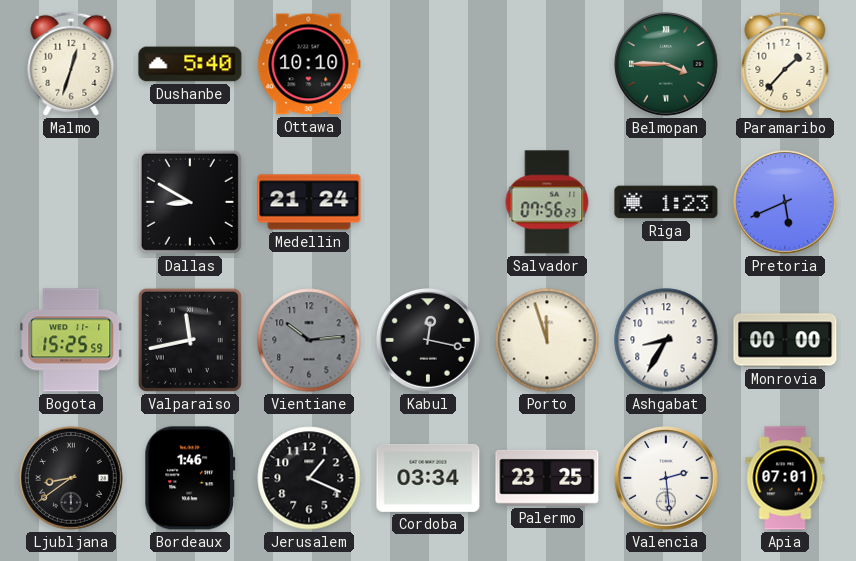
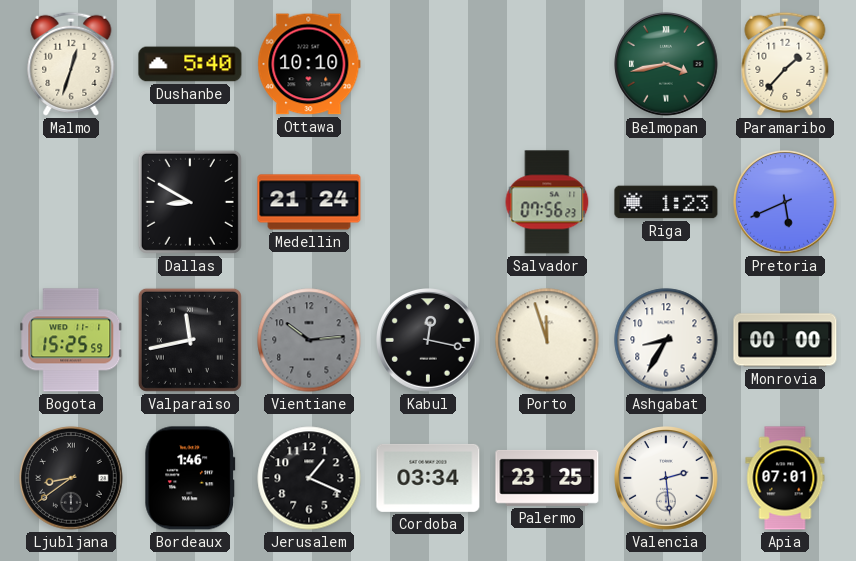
Belmopan: 3:45 -> 3:43 (667, 65)
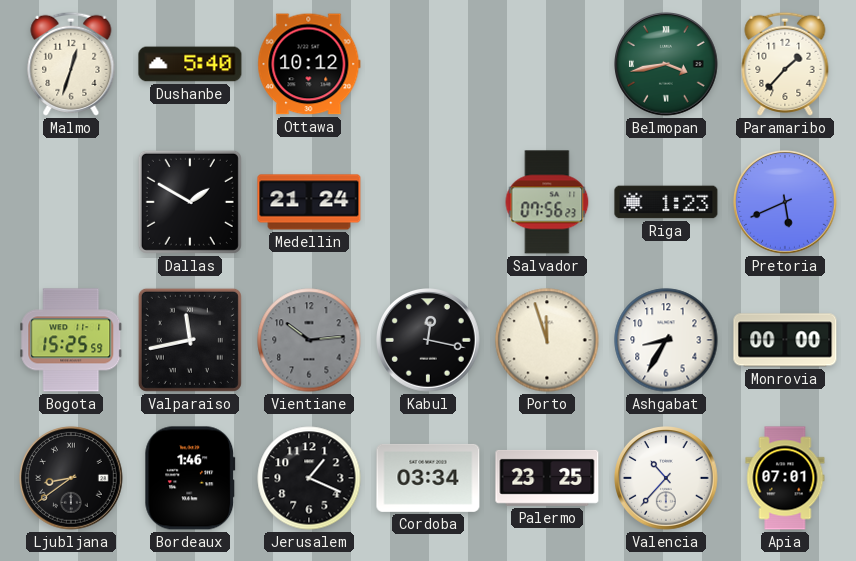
Ottawa: 10:10 -> 10:12 (309, 64)
Dallas: 8:50 -> 1:50 (190, 202)
Valencia: 2:29 -> 10:37 (667, 479)
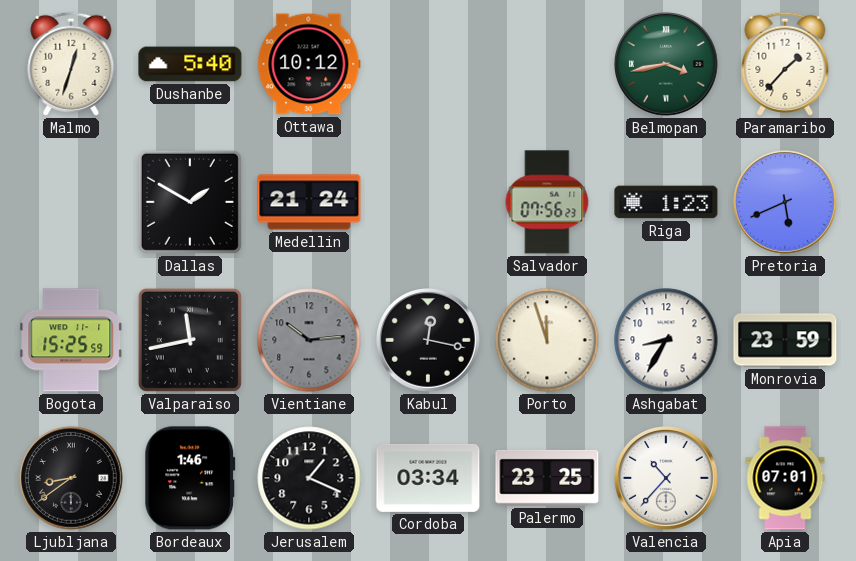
Monrovia: 00:00 -> 23:59 (785, 340)
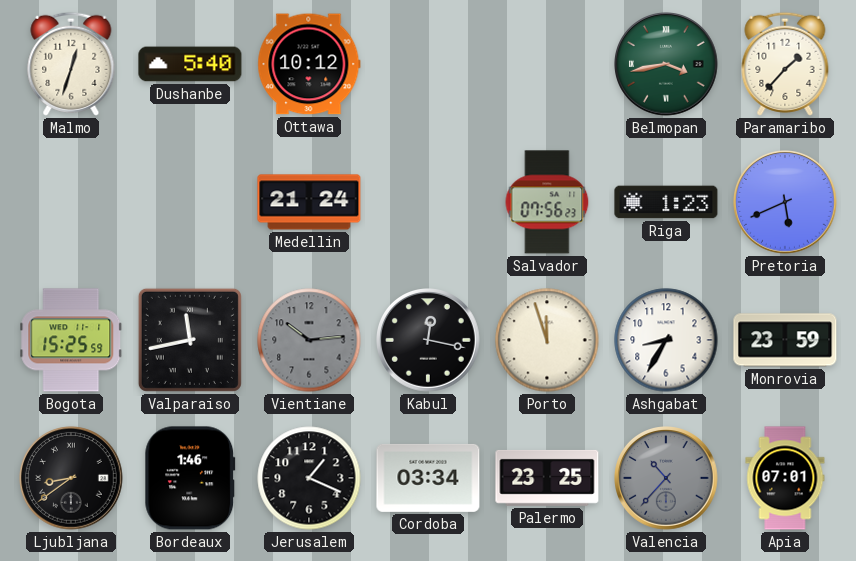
Dallas: 1:50 -> none (190, 202)
Valencia dial: white -> grey (667, 479)
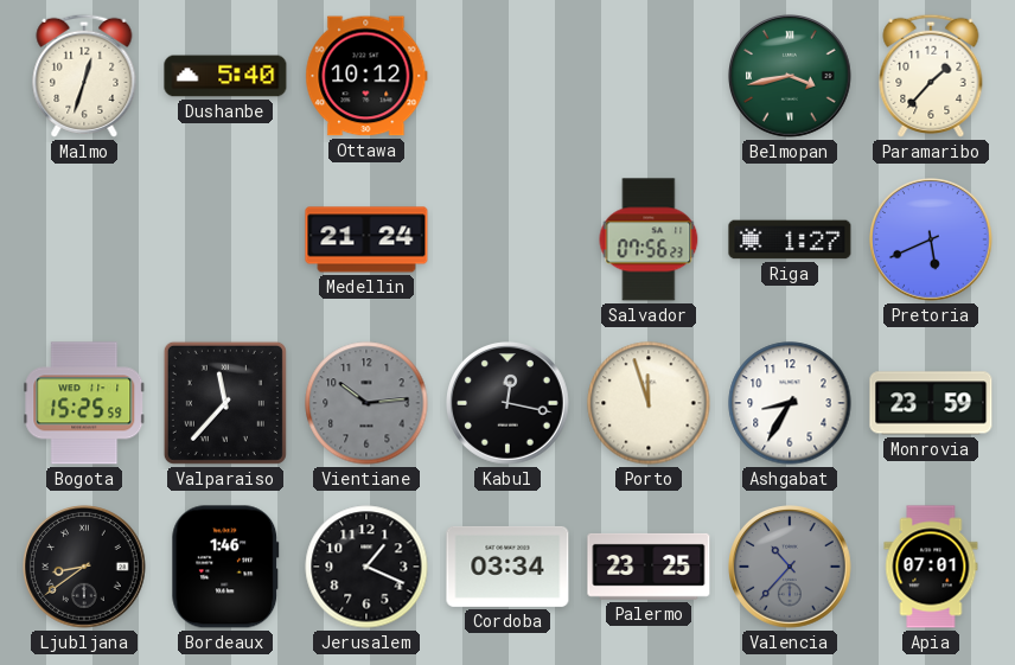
Riga: 1:23 -> 1:27 (790, 239)
Valparaiso: 11:43 -> 11:37 (225, 403)
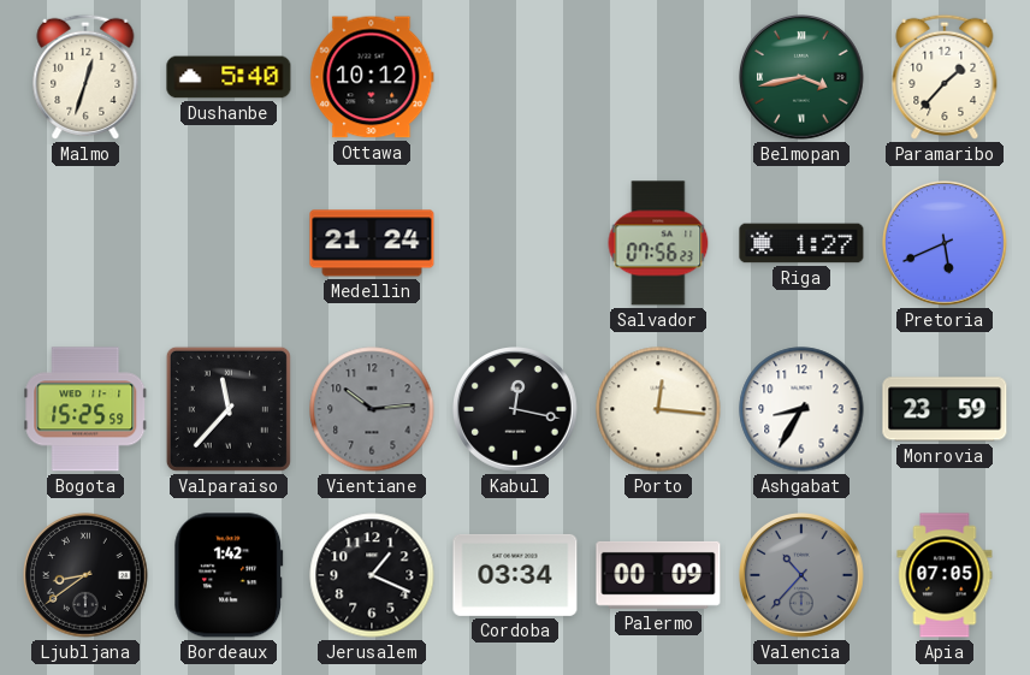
Porto: 11:57 -> 12:16 (658, 409)
Bordeaux: 1:46 -> 1:42 (229, 575)
Palermo: 23:25 -> 00:09 (658, 575)
Apia: 07:01 -> 07:05 (945, 575)
